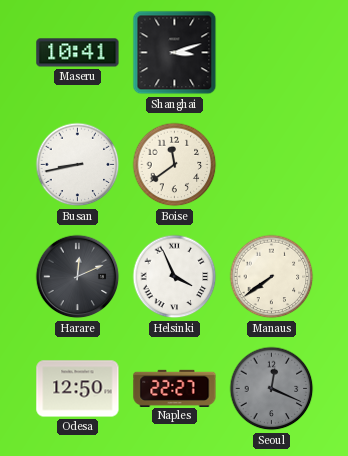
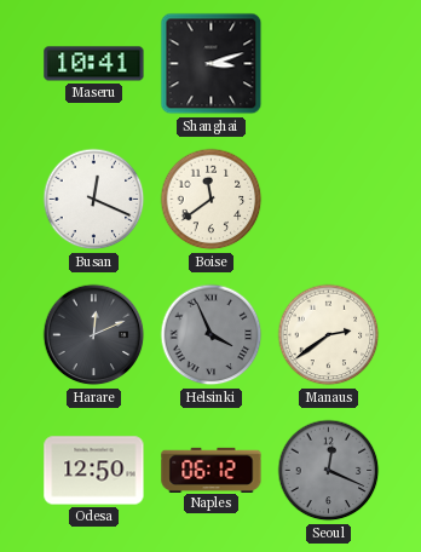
Busan: 8:43 -> 12:19 (94, 200)
Helsinki dial: white -> grey (212, 335)
Manaus: 7:39 -> 2:39 (329, 335)
Naples: 22:27 -> 06:12 (212, 470)
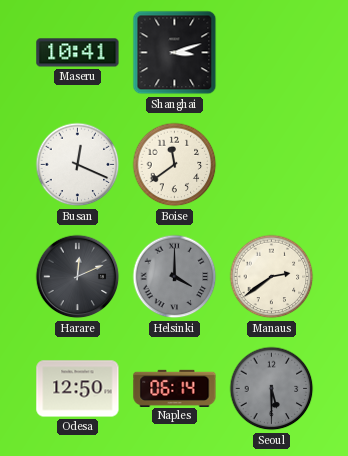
Helsinki: 3:56 -> 4:00 (175, 277)
Naples: 06:12 -> 06:14 (175, 388)
Seoul: 12:19 -> 5:30 (272, 389)
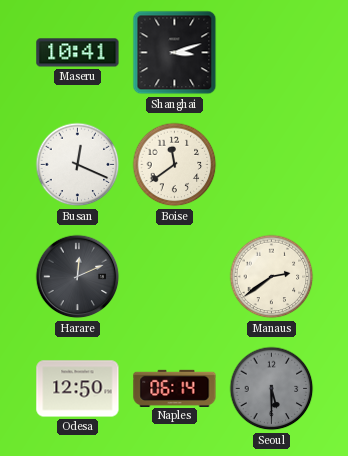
Helsinki: 4:00 -> none (175, 277)
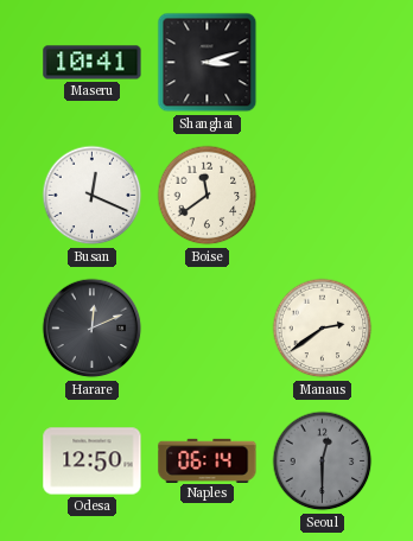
Seoul: 5:30 -> 12:30 (323, 462)
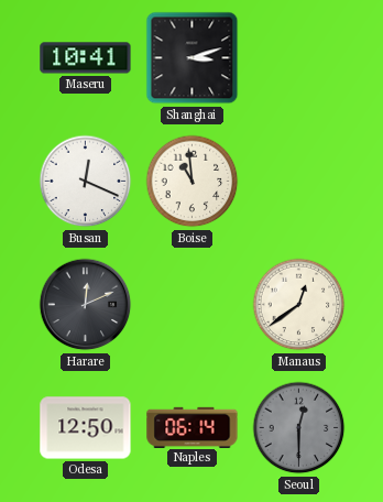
Boise: 11:39 -> 10:59 (193, 182)
Manaus: 2:39 -> 12:39 (299, 305)
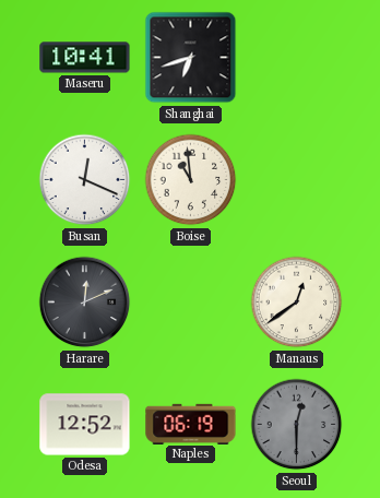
Shanghai: 3:12 -> 6:42 (191, 58)
Odesa: 12:50 -> 12:52 (85, 425)
Naples: 06:14 -> 06:19 (191, 424)
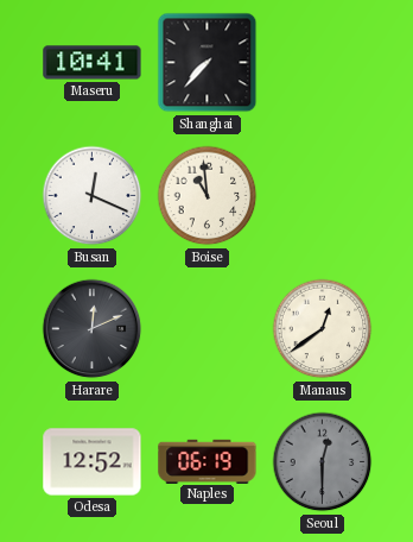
Shanghai: 6:42 -> 7:37 (208, 63)
